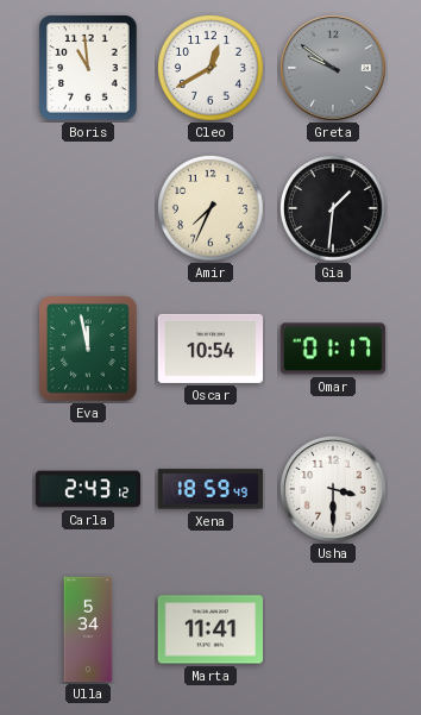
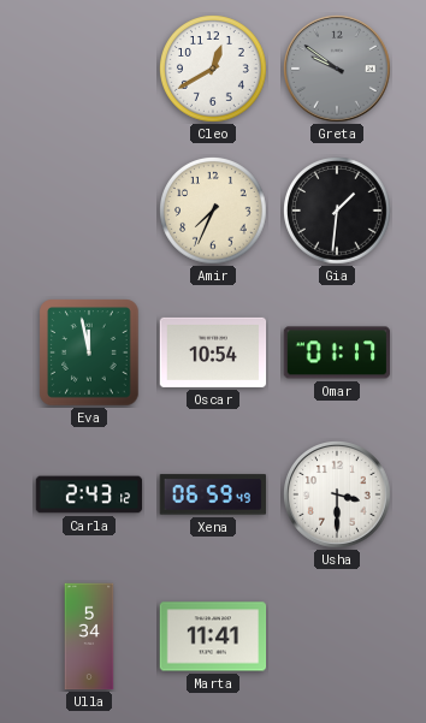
Boris: 10:59 -> none (88, 68)
Xena: 18:59 -> 06:59 (213, 494)
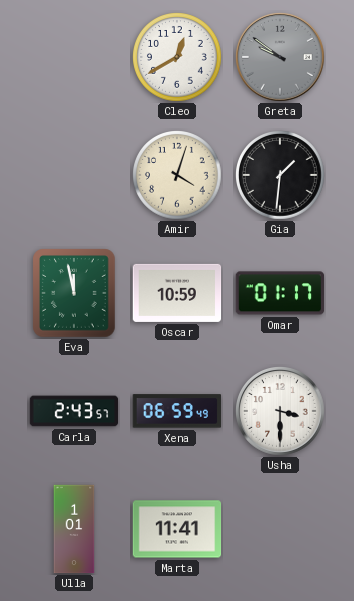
Amir: 7:34 -> 4:03 (178, 176)
Oscar: 10:54 -> 10:59 (177, 293)
Carla: 2:43:12 -> 2:43:57 (74, 411)
Ulla: 5:34 -> 1:01 (74, 529)
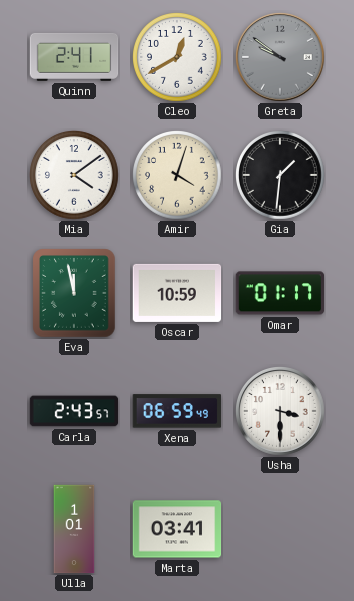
Quinn: none -> 2:41 (74, 57)
Mia: none -> 4:09 (75, 176)
Marta: 11:41 -> 03:41 (177, 529)
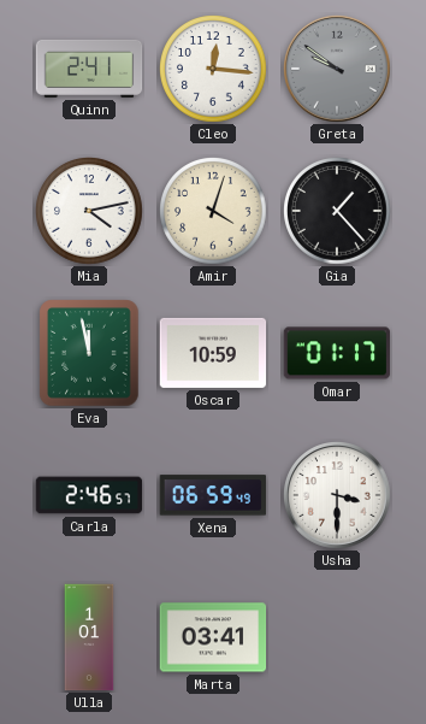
Cleo: 12:40 -> 12:16 (214, 70)
Mia: 4:09 -> 4:13 (90, 212)
Gia: 1:31 -> 1:23 (338, 212)
Carla: 2:43 -> 2:46 (89, 495)
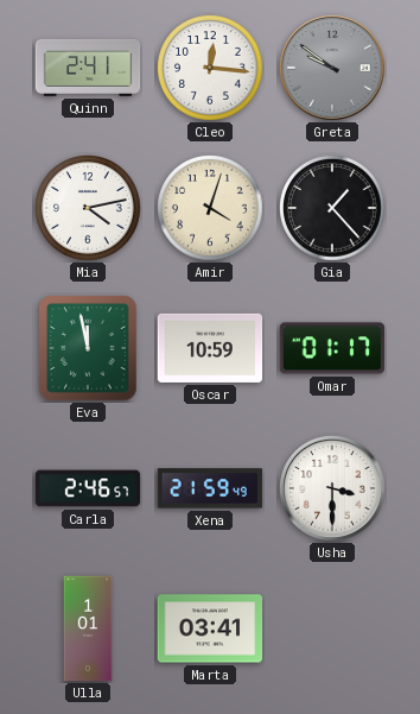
Xena: 06:59 -> 21:59 (210, 488)
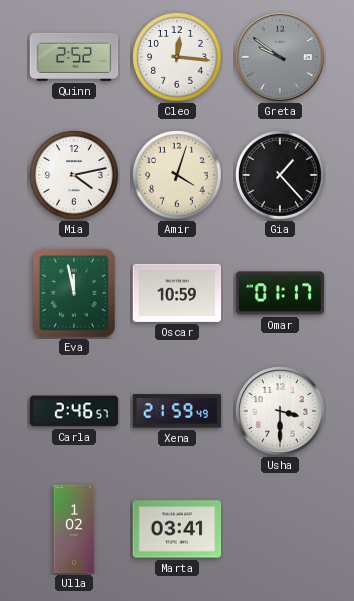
Quinn: 2:41 -> 2:52 (74, 57)
Ulla: 1:01 -> 1:02 (74, 529)
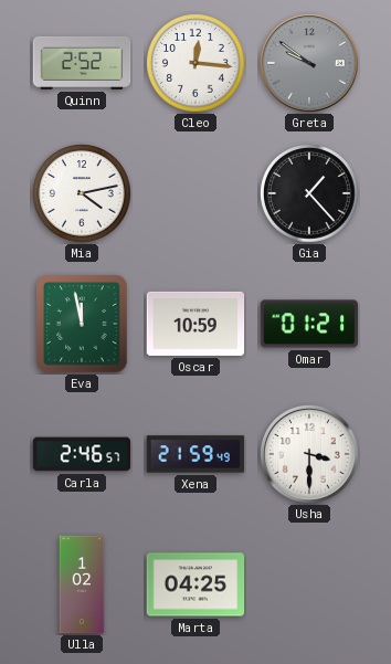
Amir: 4:03 -> none (178, 176)
Omar: 01:17 -> 01:21 (309, 324)
Marta: 03:41 -> 04:25 (196, 584)
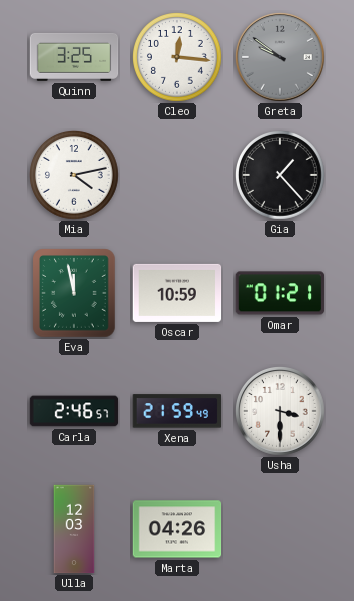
Quinn: 2:52 -> 3:25 (74, 57)
Ulla: 1:02 -> 12:03 (74, 529)
Marta: 04:25 -> 04:26 (177, 529)
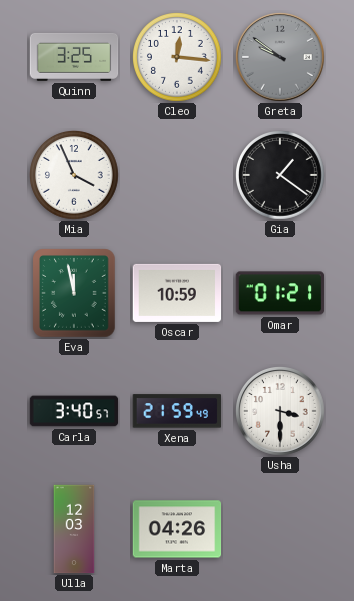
Mia: 4:13 -> 3:56 (75, 176)
Gia: 1:23 -> 1:21 (281, 176)
Carla: 2:46 -> 3:40 (74, 411)
